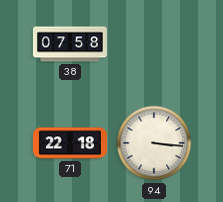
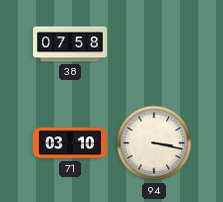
71: 22:18 -> 03:10 (70, 143)
94: 3:16 -> 3:17 (154, 143)
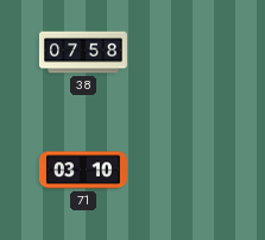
94: 3:17 -> none (154, 143)
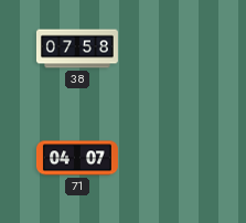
71: 03:10 -> 04:07 (77, 158)
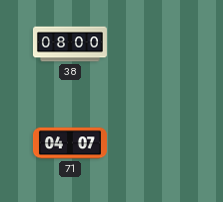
38: 07:58 -> 08:00 (70, 44)
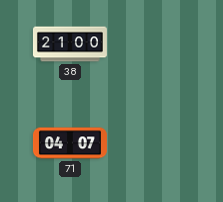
38: 08:00 -> 21:00 (70, 44)
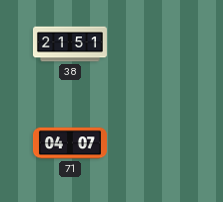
38: 21:00 -> 21:51 (70, 44)
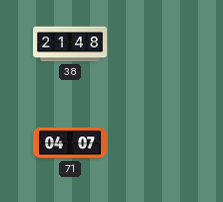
38: 21:51 -> 21:48 (70, 44)
